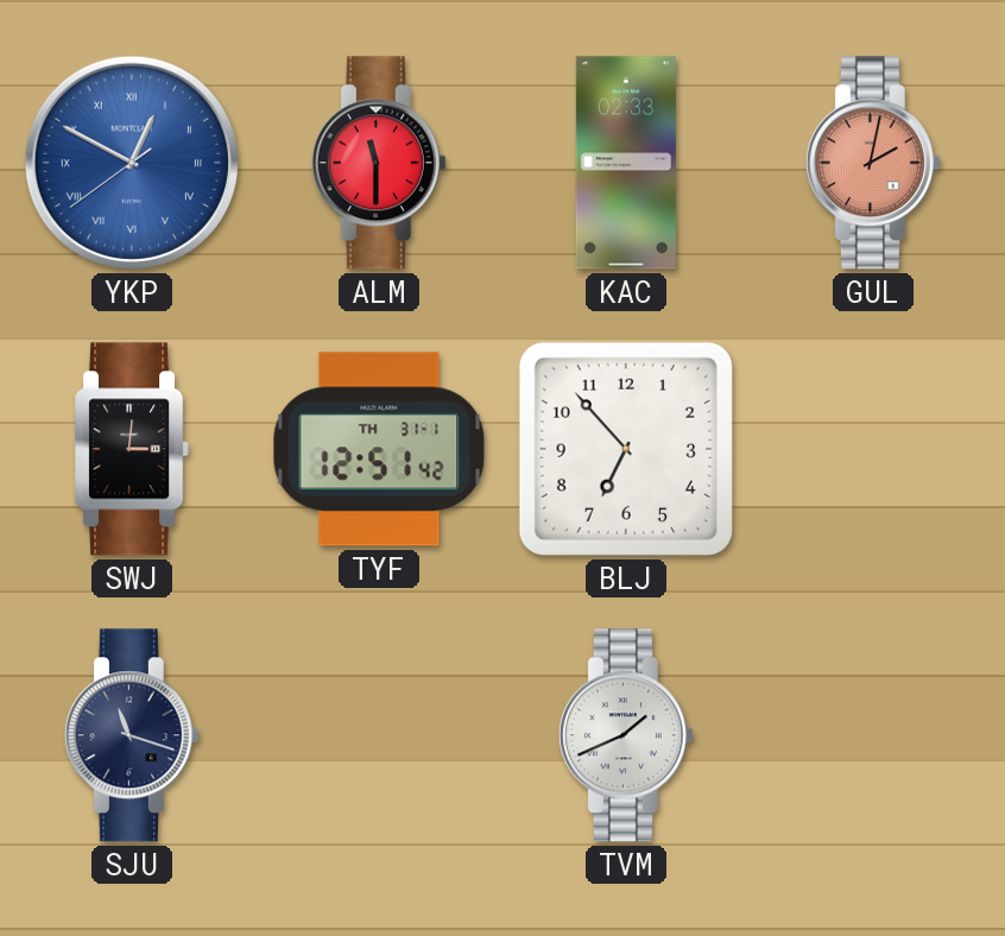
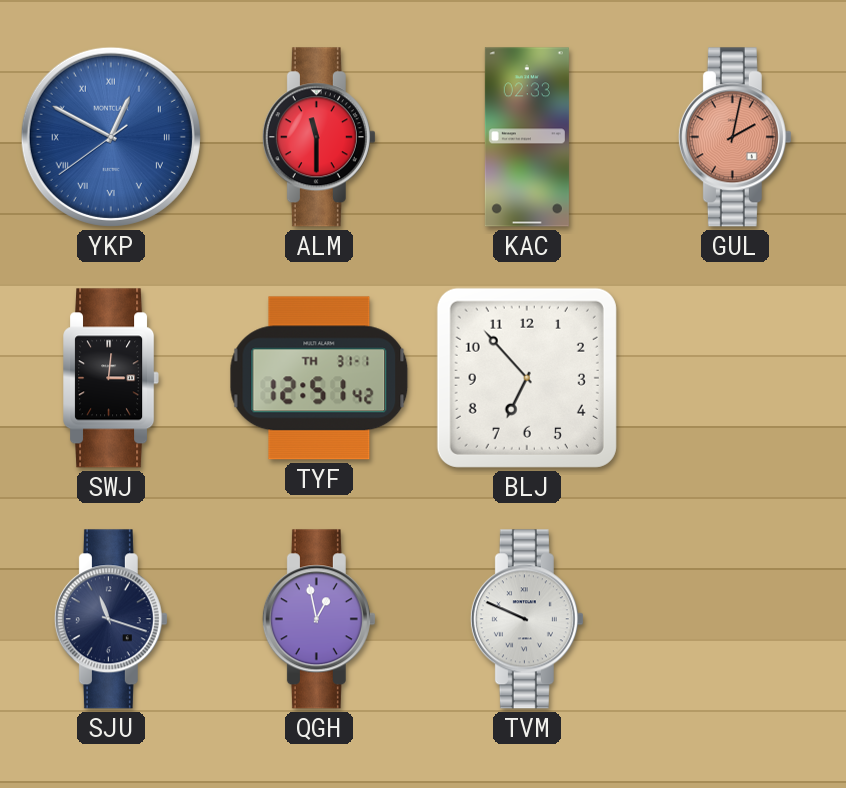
QGH: none -> 12:58 (319, 619)
TVM: 1:41 -> 9:49 (527, 619)
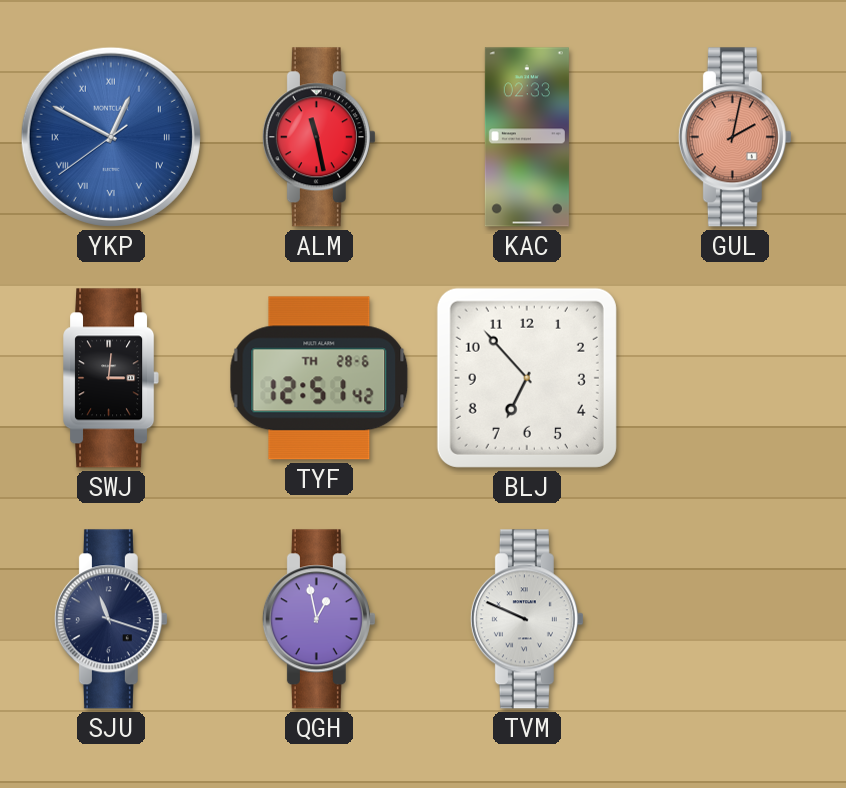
ALM: 11:30 -> 11:28 (319, 137)
TYF date: TH 31-1 -> TH 28-6 (319, 378)
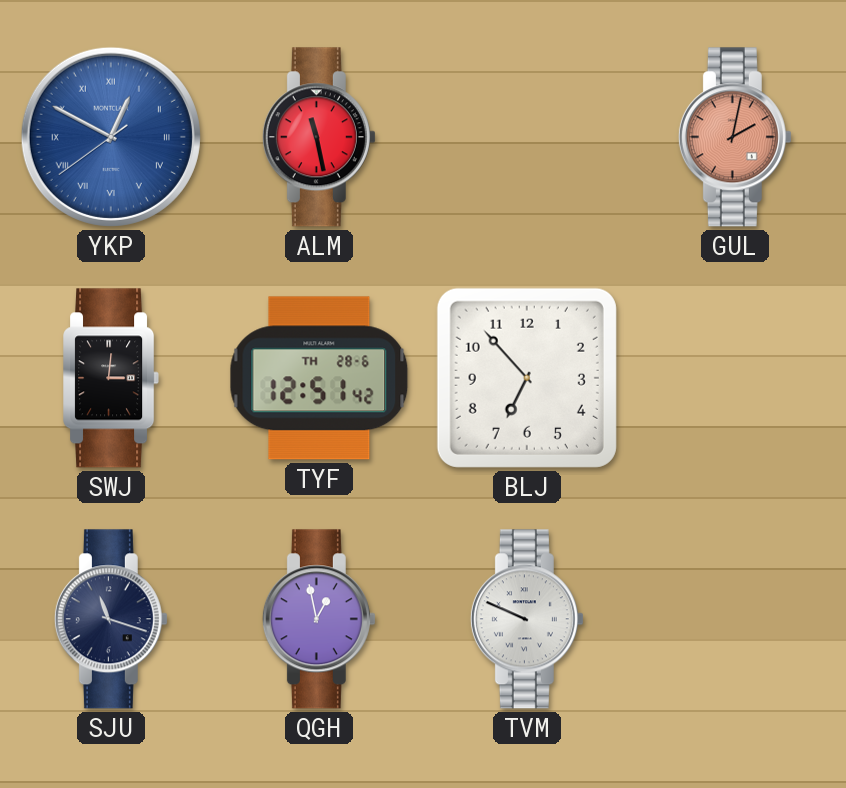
KAC: 02:33 -> none (527, 137)
